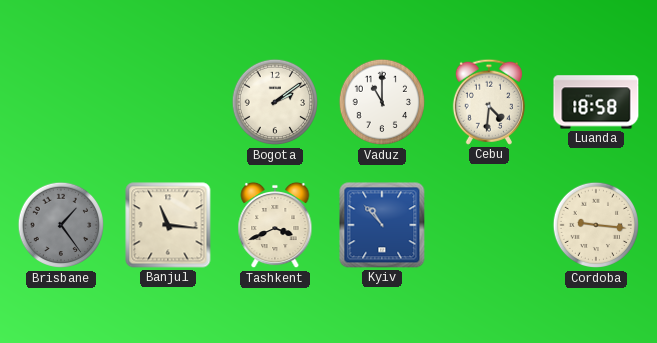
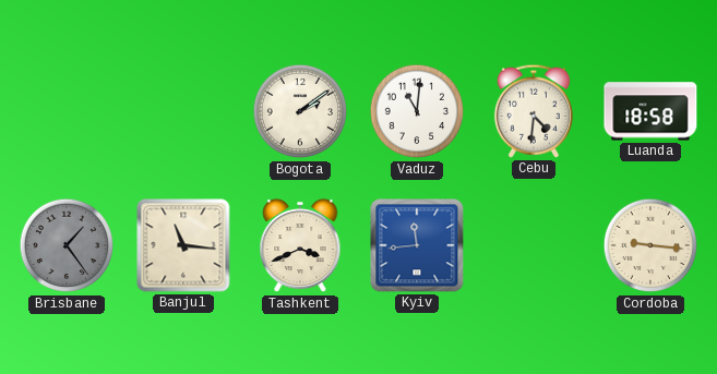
Vaduz: 11:00 -> 11:01 (417, 111)
Kyiv: 10:53 -> 11:44 (417, 245)
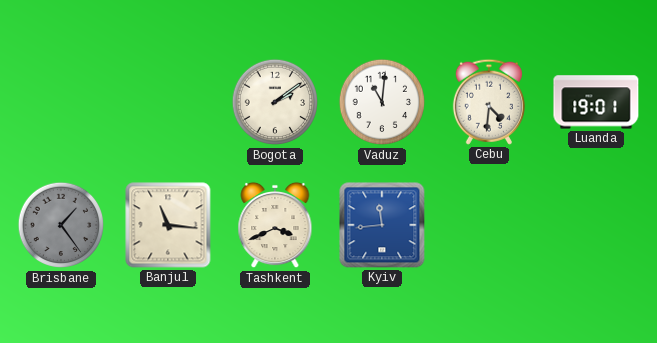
Luanda: 18:58 -> 19:01 (596, 102)
Cordoba: 9:16 -> none (650, 245)
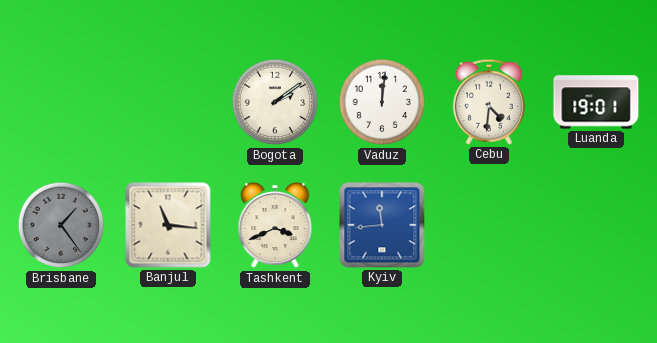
Vaduz: 11:01 -> 12:01 (382, 102)
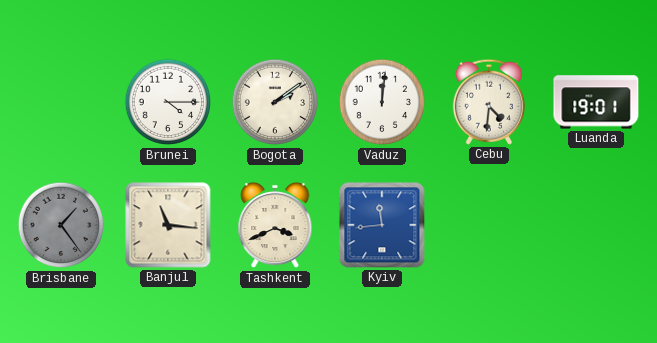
Brunei: none -> 4:15 (168, 102)
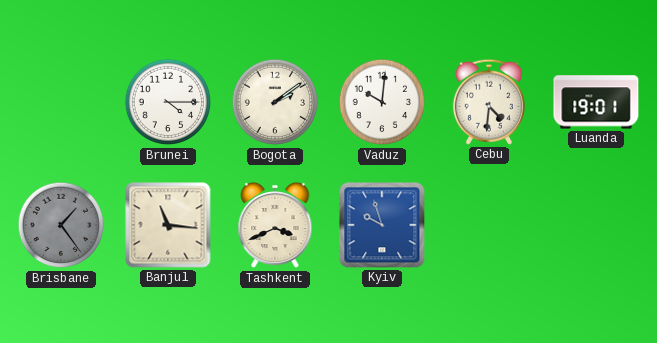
Vaduz: 12:01 -> 10:01 (382, 102)
Kyiv: 11:44 -> 9:57 (382, 225)
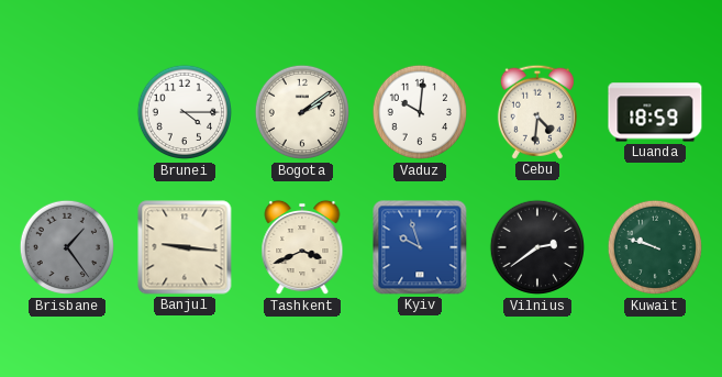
Luanda: 19:01 -> 18:59 (655, 112)
Banjul: 11:16 -> 9:16 (185, 247)
Vilnius: none -> 2:39 (537, 247)
Kuwait: none -> 9:48 (655, 247)
